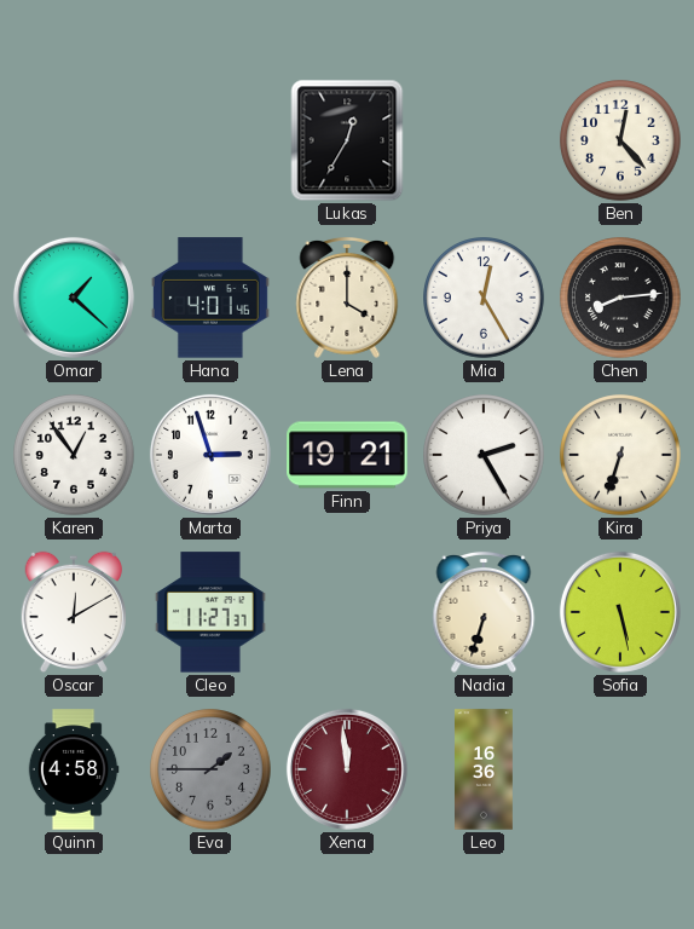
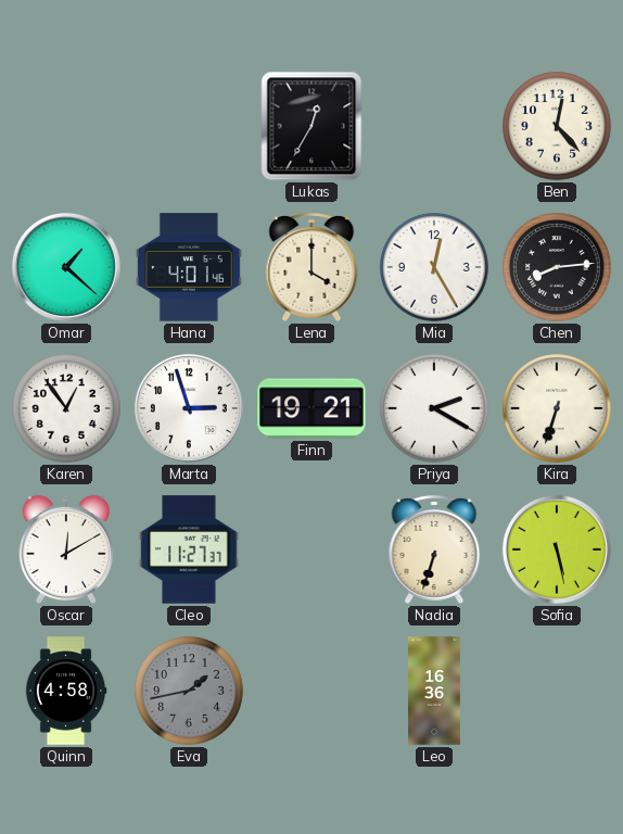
Priya: 2:25 -> 2:20 (434, 408)
Eva: 1:45 -> 1:43 (189, 691)
Xena: 11:59 -> none (347, 769)
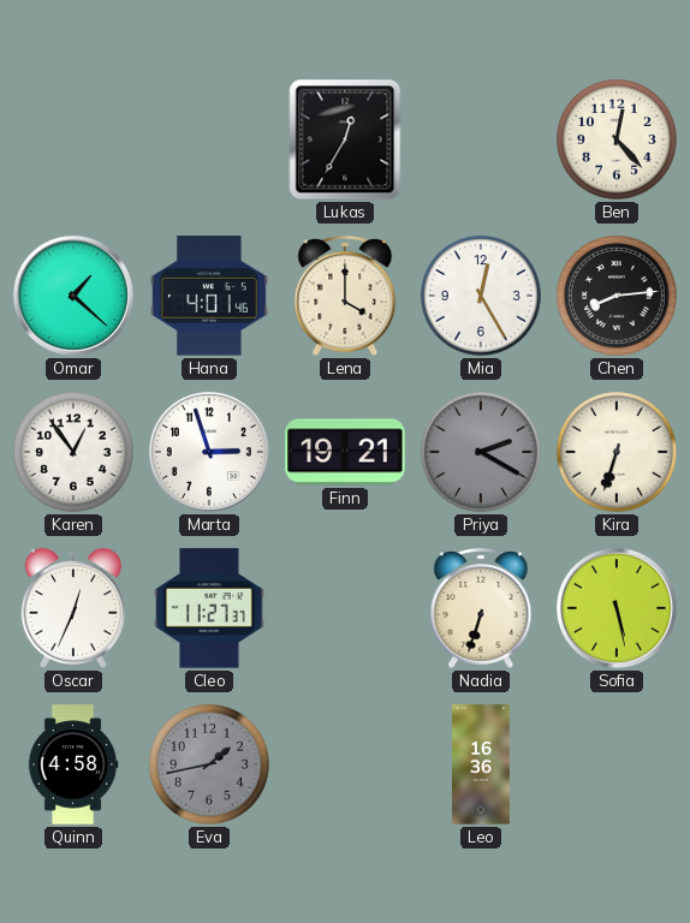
Priya dial: white -> grey (481, 452)
Oscar: 12:10 -> 12:34 (72, 608)
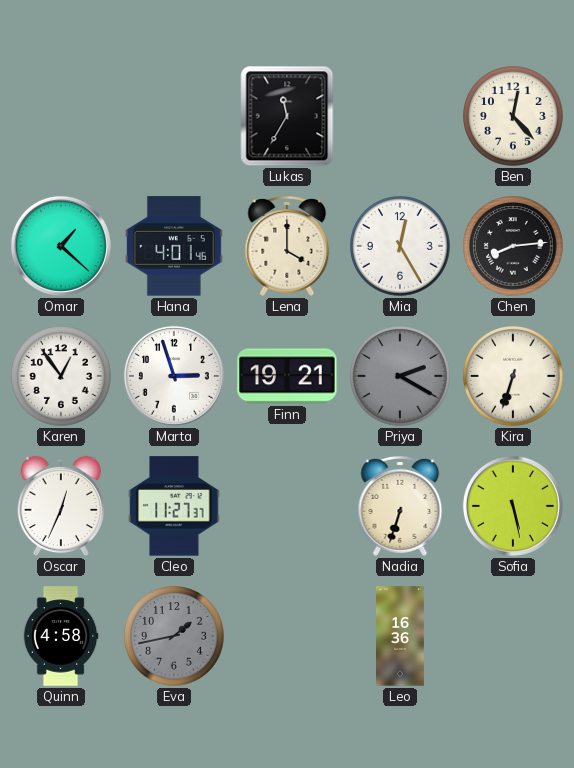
Lukas: 12:35 -> 11:35 (287, 116)
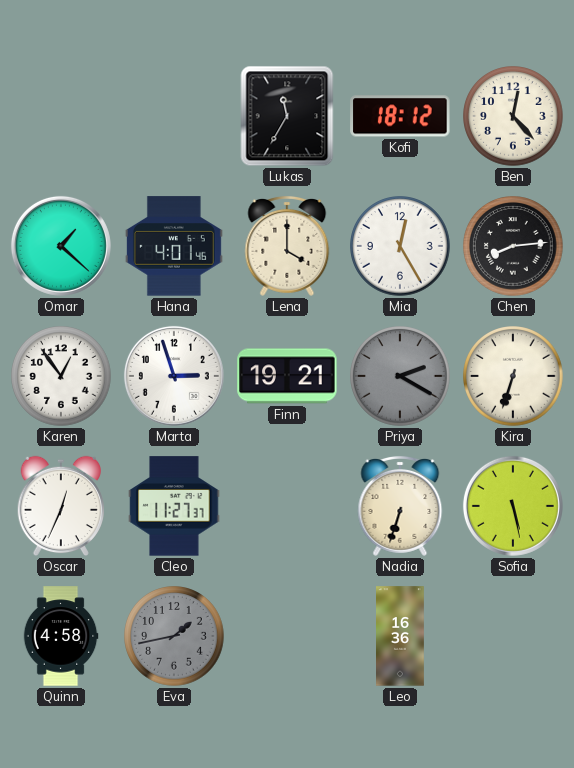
Kofi: none -> 18:12 (400, 116)
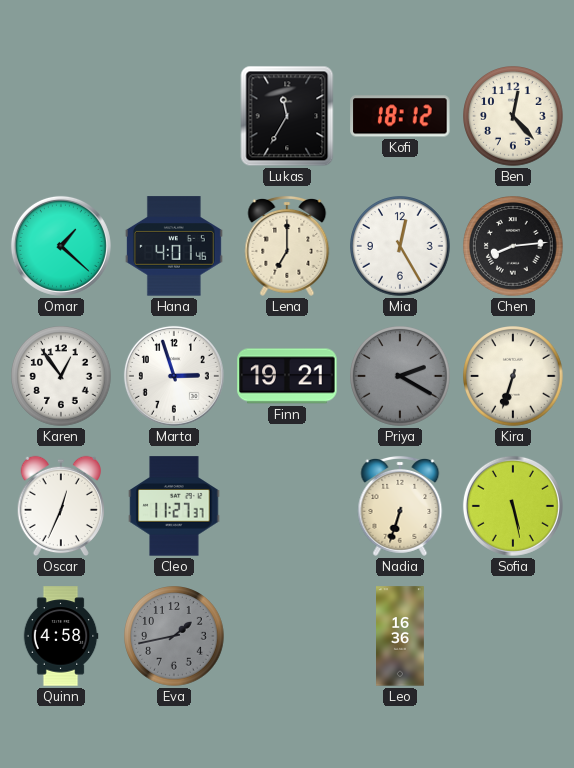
Lena: 4:00 -> 7:00 (287, 246)
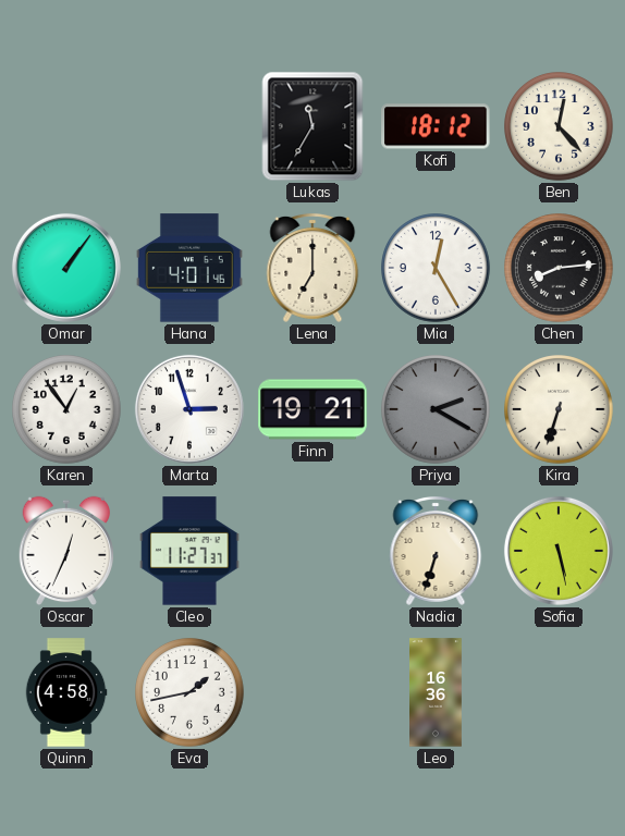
Omar: 1:22 -> 1:06 (66, 268)
Eva dial: grey -> white (189, 692)
